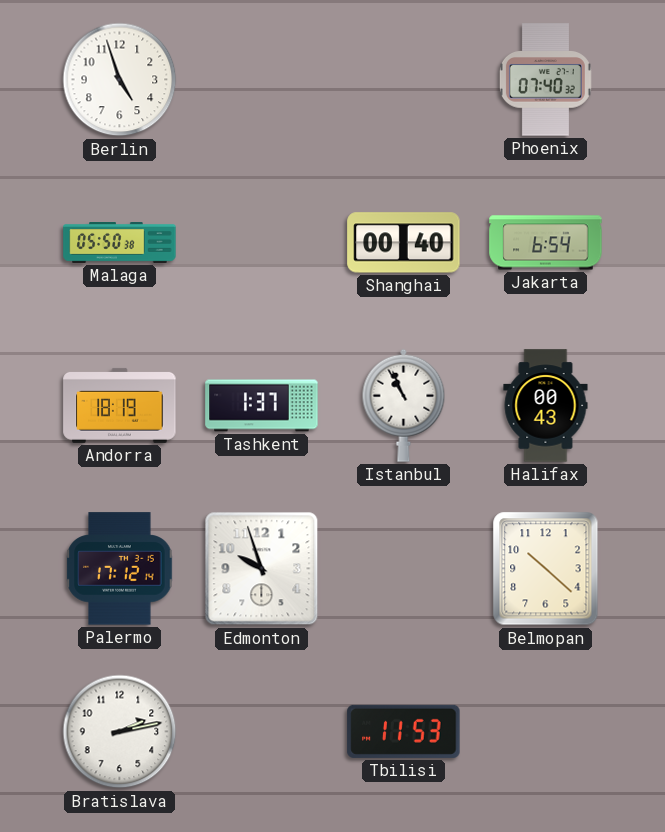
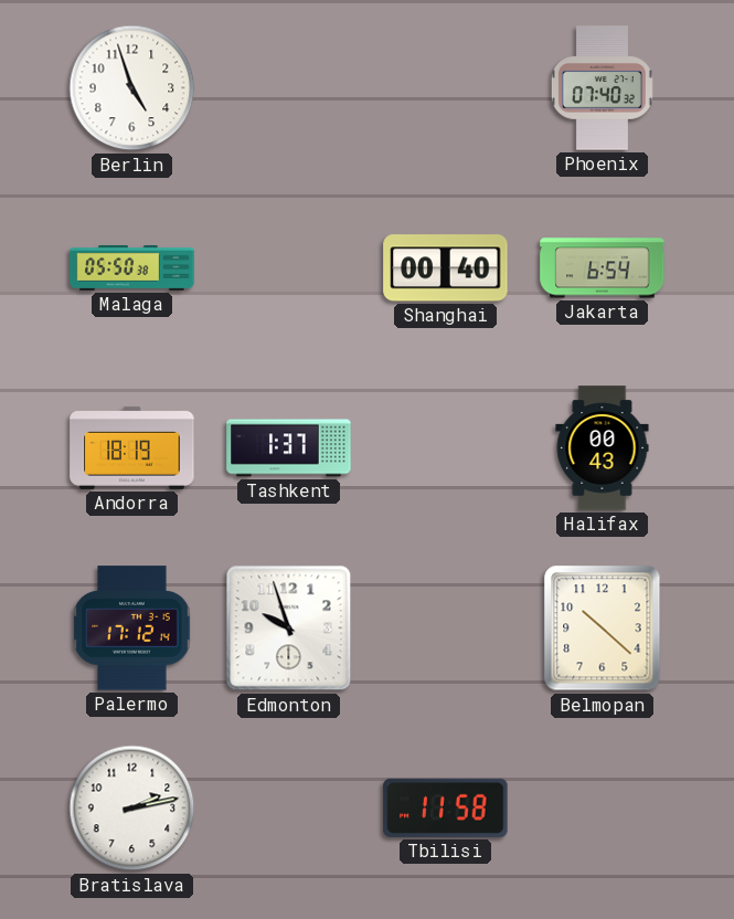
Istanbul: 10:56 -> none (404, 405)
Tbilisi: 11:53 -> 11:58 (446, 807)
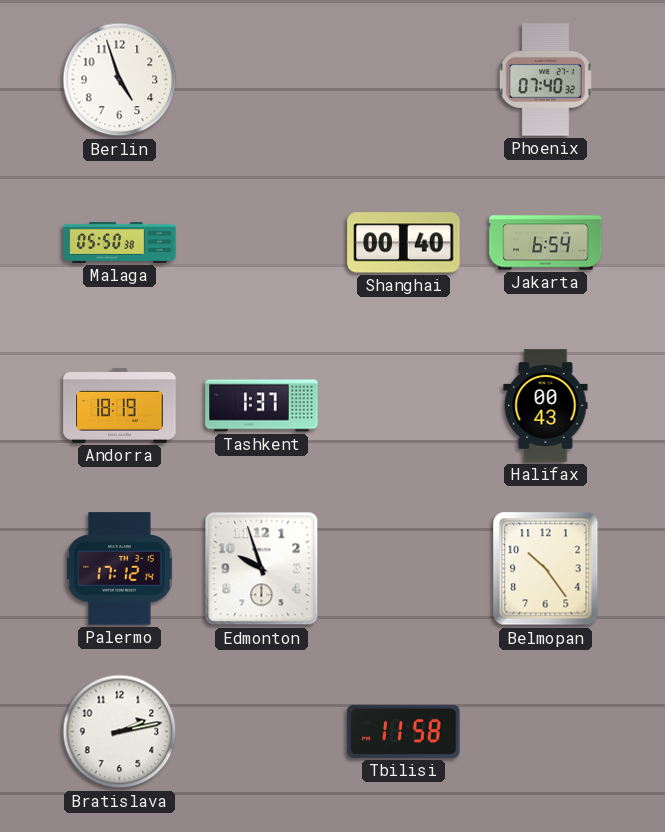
Belmopan: 10:22 -> 10:24 (546, 569)
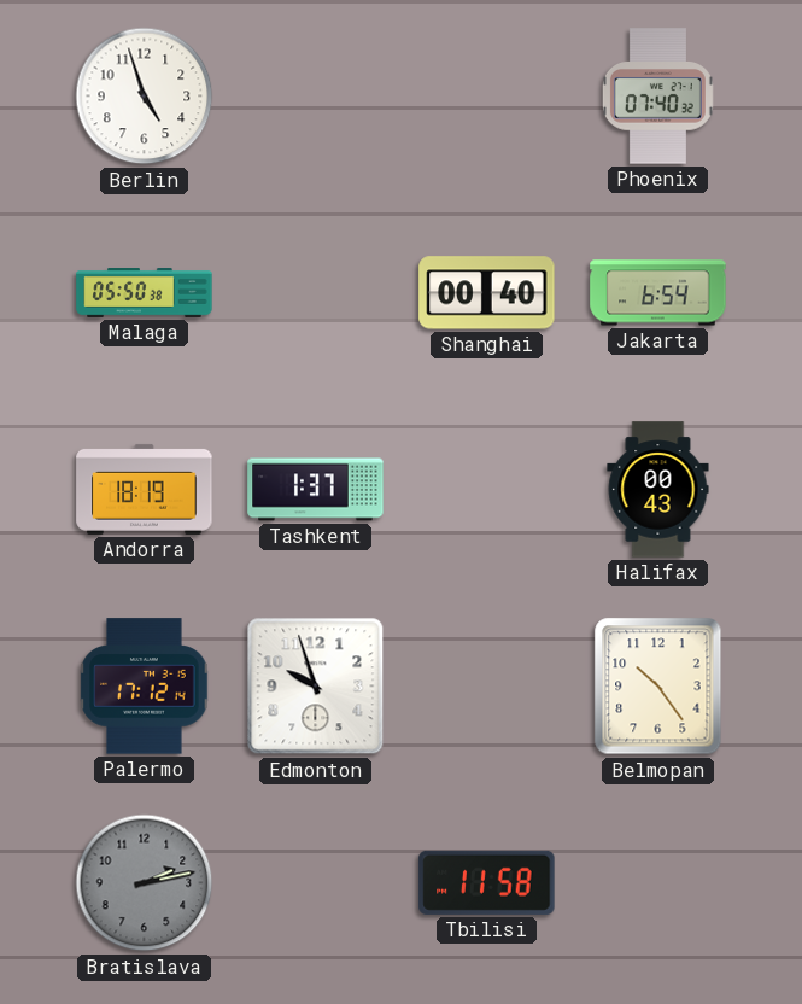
Bratislava dial: white -> grey (145, 883)
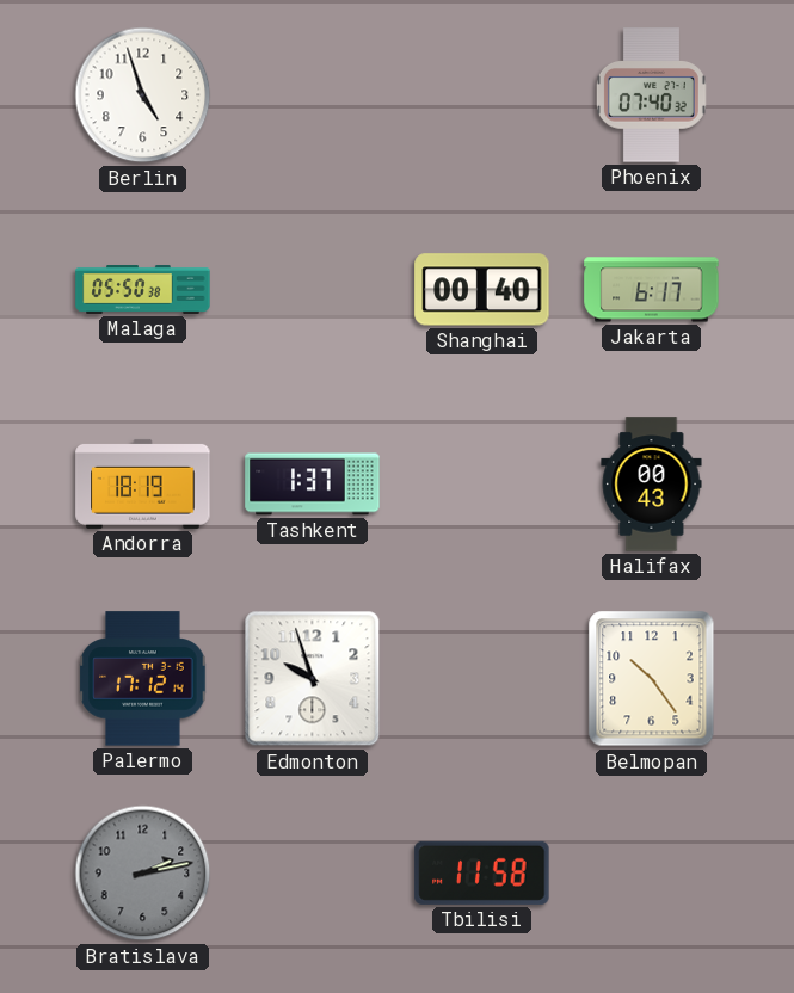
Jakarta: 6:54 -> 6:17 (652, 290)
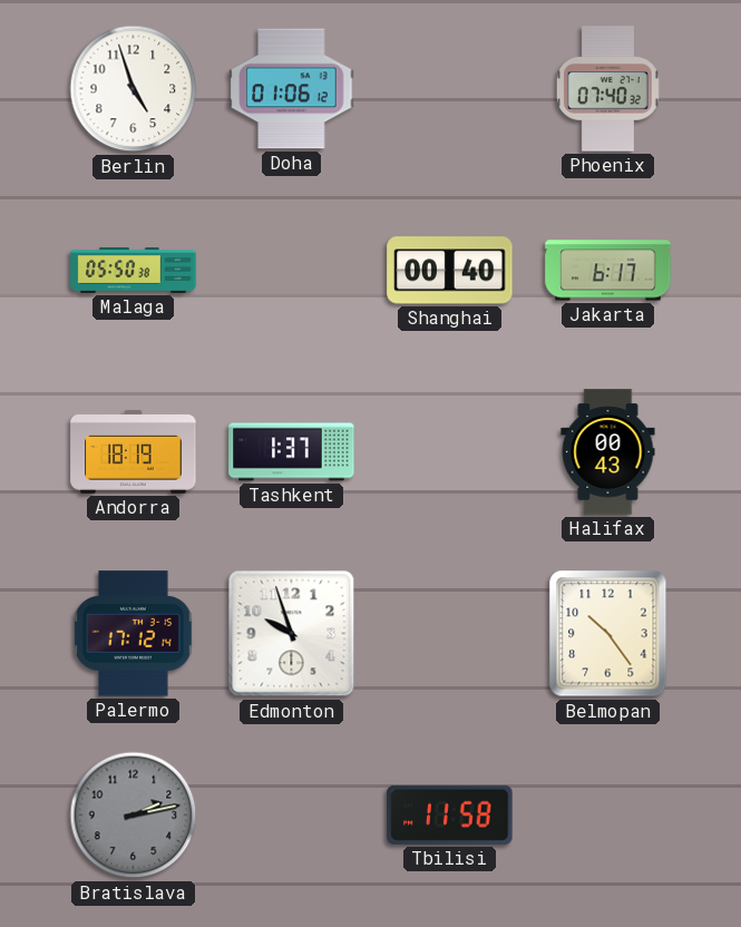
Doha: none -> 01:06 (292, 89)
